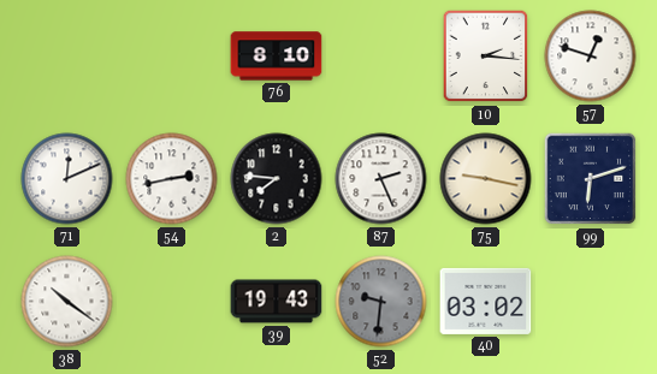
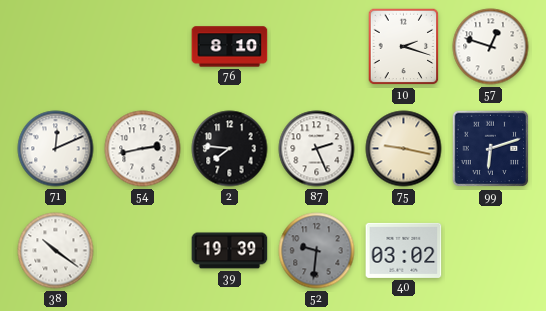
10: 2:16 -> 2:18 (404, 47)
39: 19:43 -> 19:39 (230, 251)
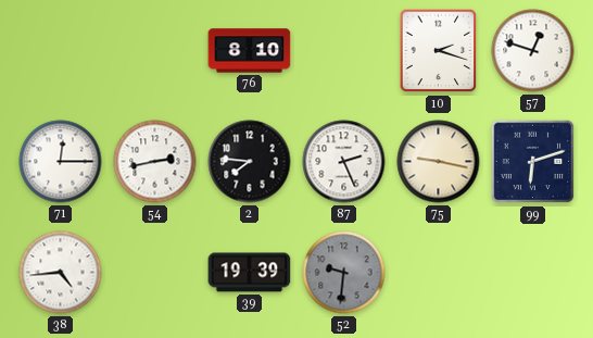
71: 12:11 -> 12:15 (61, 162)
38: 10:21 -> 4:44 (61, 273)
40: 03:02 -> none (404, 250)
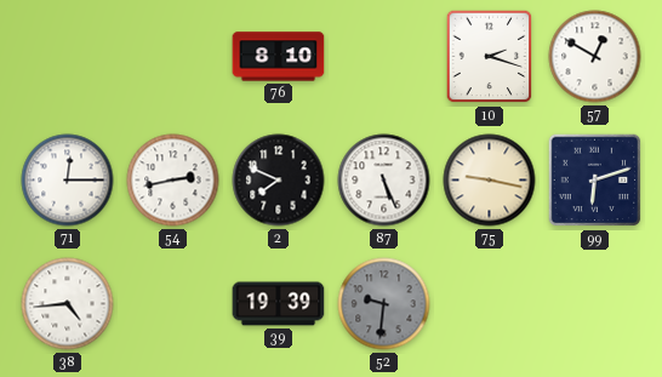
57: 12:48 -> 12:50 (595, 57)
2: 7:46 -> 7:49 (279, 181)
87: 2:26 -> 5:26 (384, 181)
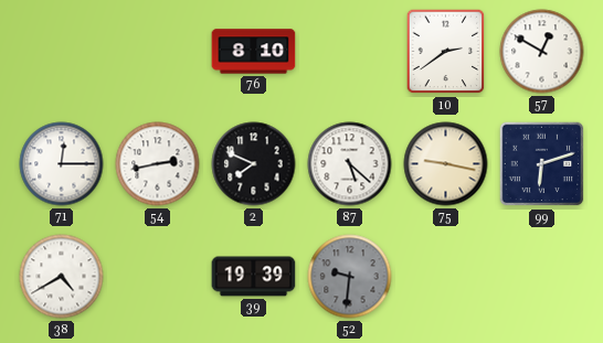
10: 2:18 -> 2:39 (446, 52)
87: 5:26 -> 5:22 (350, 164)
38: 4:44 -> 4:40 (62, 277)
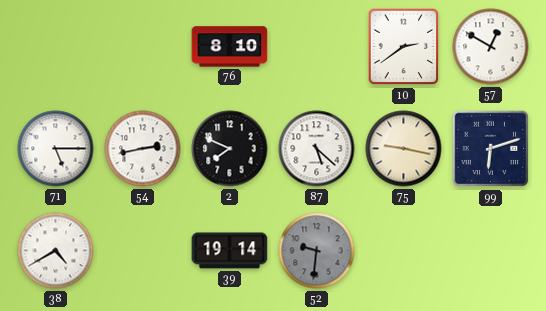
71: 12:15 -> 5:15 (56, 149)
39: 19:39 -> 19:14 (230, 251)
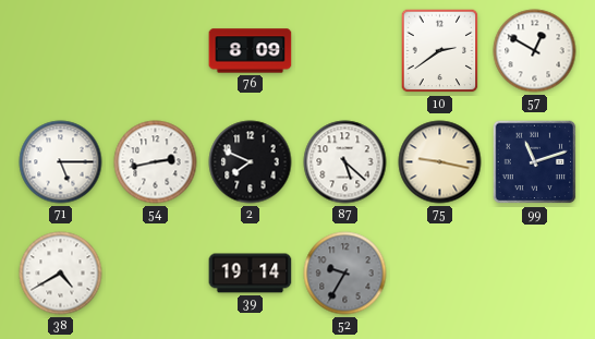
76: 8:10 -> 8:09 (251, 51)
99: 6:12 -> 11:12 (535, 162)
52: 9:31 -> 9:35 (345, 274)
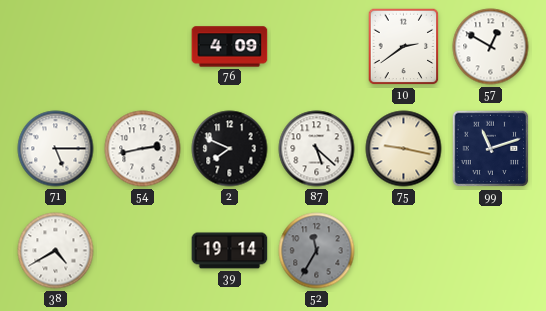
76: 8:09 -> 4:09 (230, 47)
52: 9:35 -> 11:35 (317, 251)
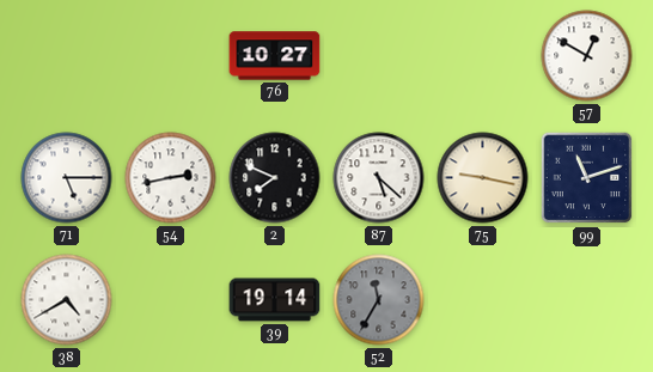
76: 4:09 -> 10:27 (275, 56)
10: 2:39 -> none (404, 47)
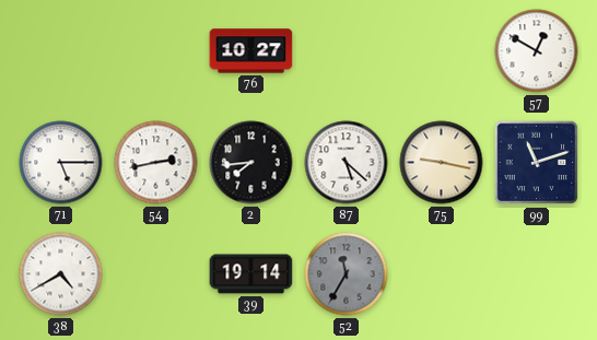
2: 7:49 -> 7:44 (251, 163)
